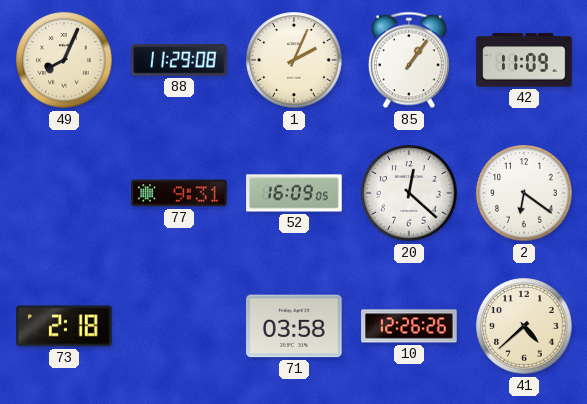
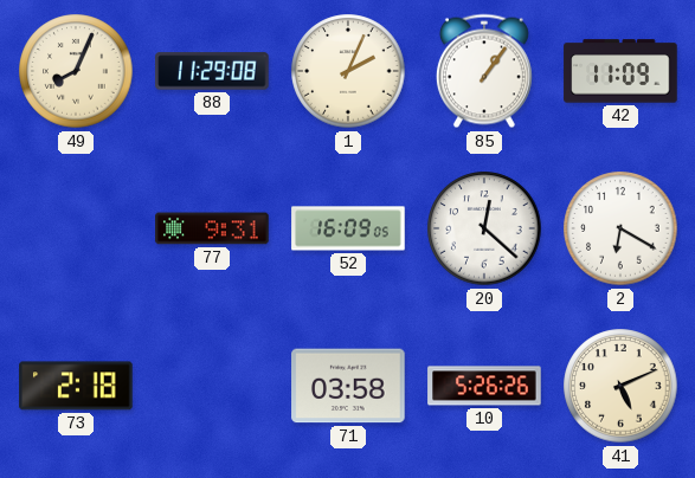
2: 6:21 -> 6:20 (620, 228)
10: 12:26 -> 5:26 (484, 386)
41: 4:38 -> 5:11 (620, 386)
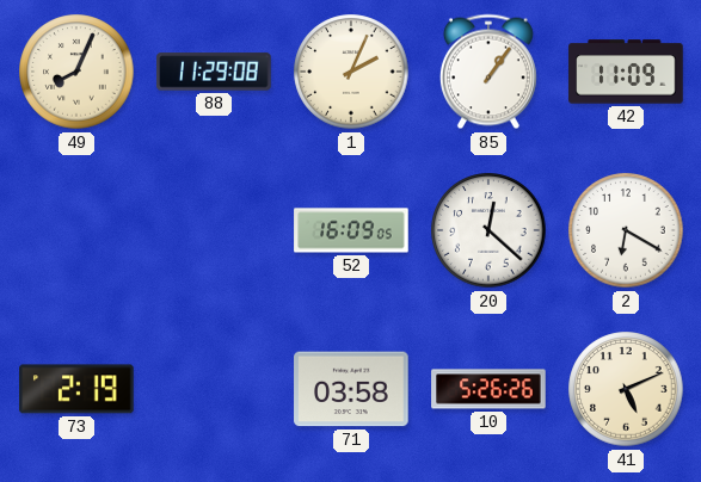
77: 9:31 -> none (212, 228)
73: 2:18 -> 2:19 (76, 389)
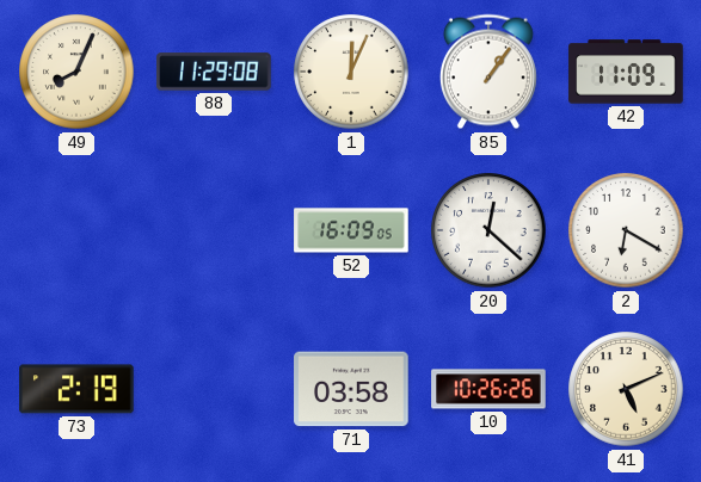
1: 2:04 -> 12:04 (351, 72)
10: 5:26 -> 10:26 (488, 389)
